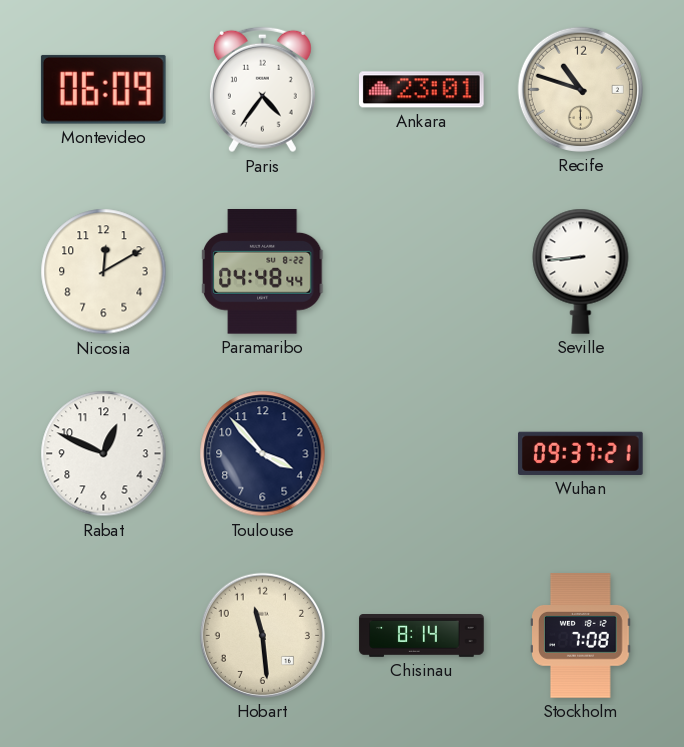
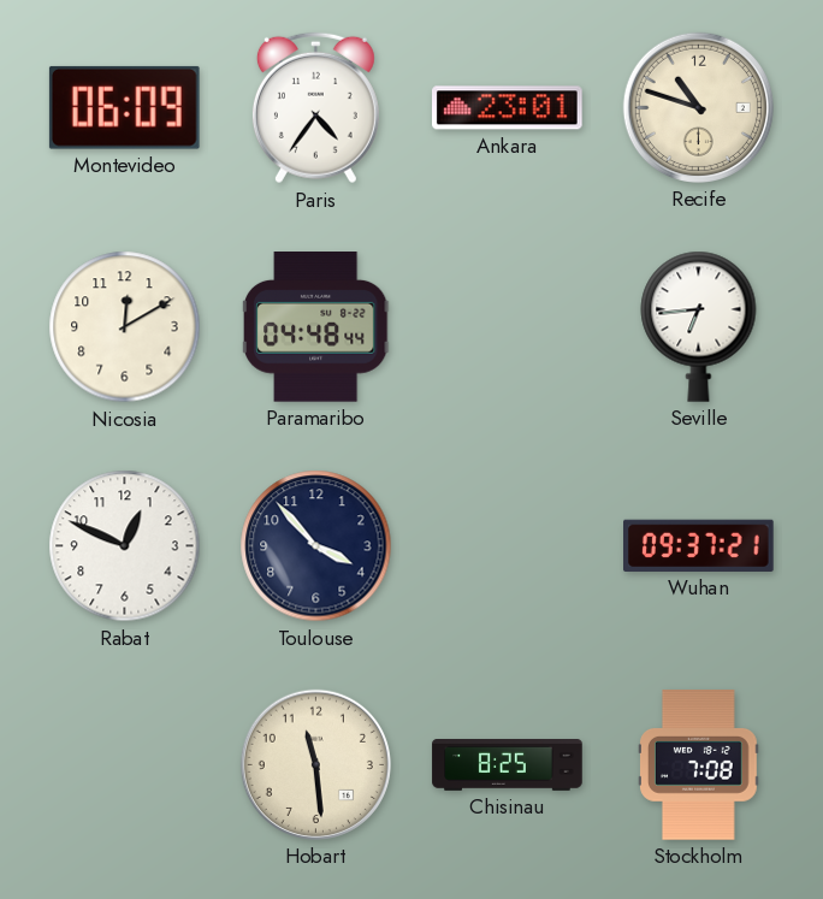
Seville: 8:44 -> 6:44 (699, 326)
Chisinau: 8:14 -> 8:25 (508, 765)
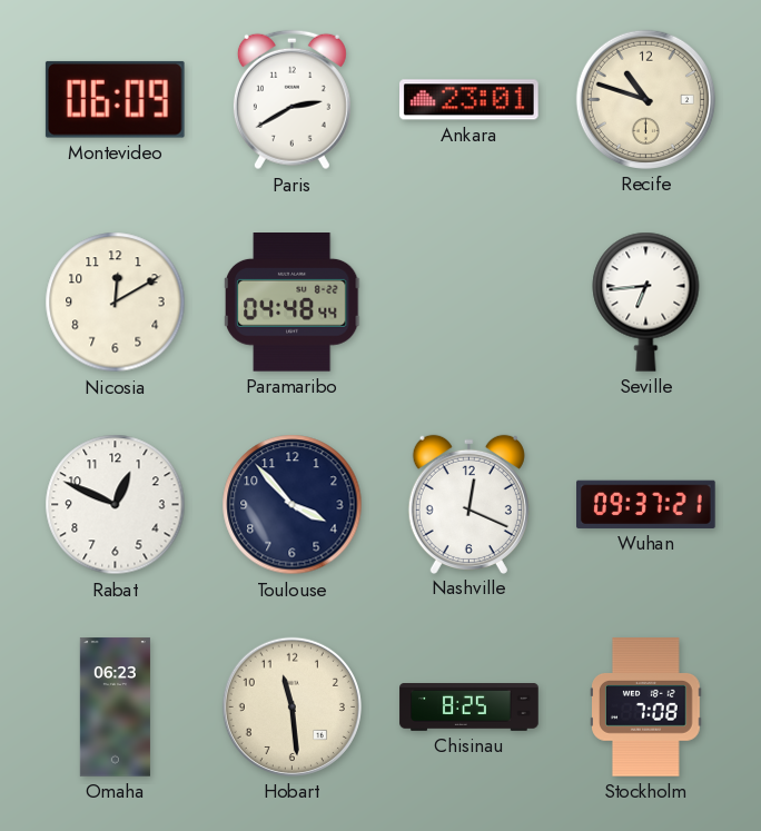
Paris: 4:36 -> 2:40 (291, 100)
Nashville: none -> 12:19 (468, 504)
Omaha: none -> 06:23 (115, 708)
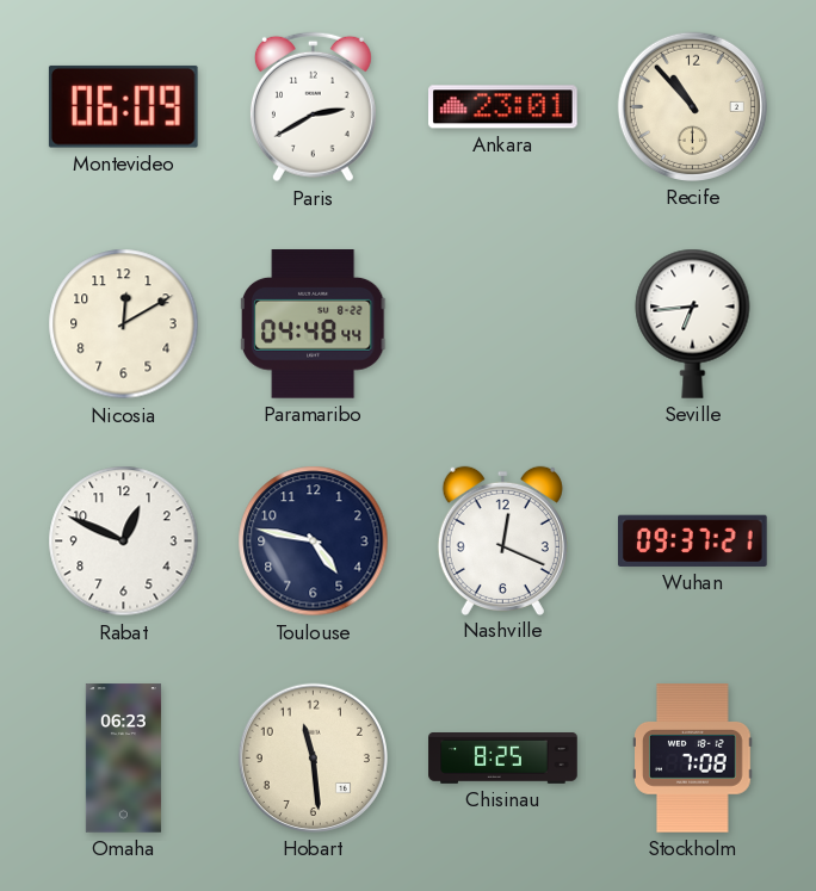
Recife: 10:48 -> 10:53 (692, 106)
Toulouse: 3:53 -> 4:47 (314, 542)
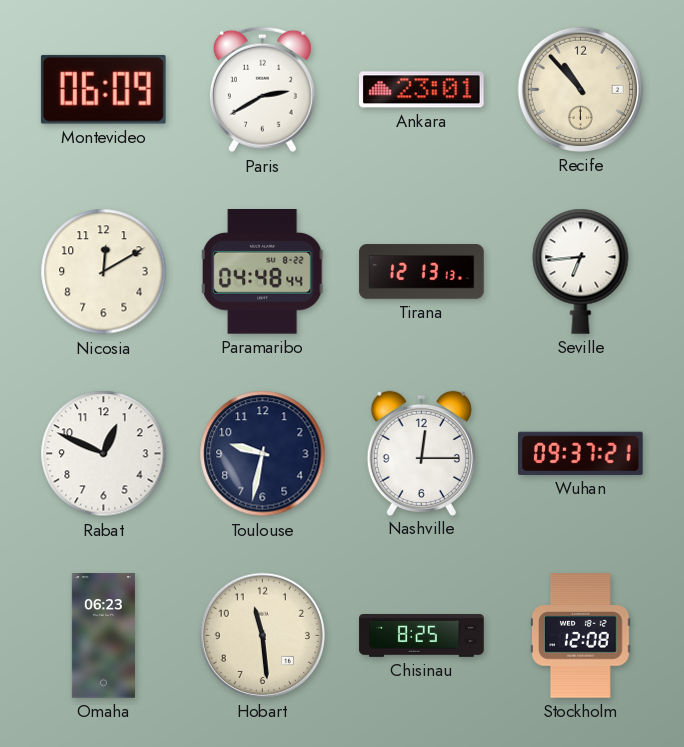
Tirana: none -> 12:13 (422, 272)
Toulouse: 4:47 -> 9:32 (263, 454)
Nashville: 12:19 -> 12:15 (421, 453)
Stockholm: 7:08 -> 12:08 (581, 636)
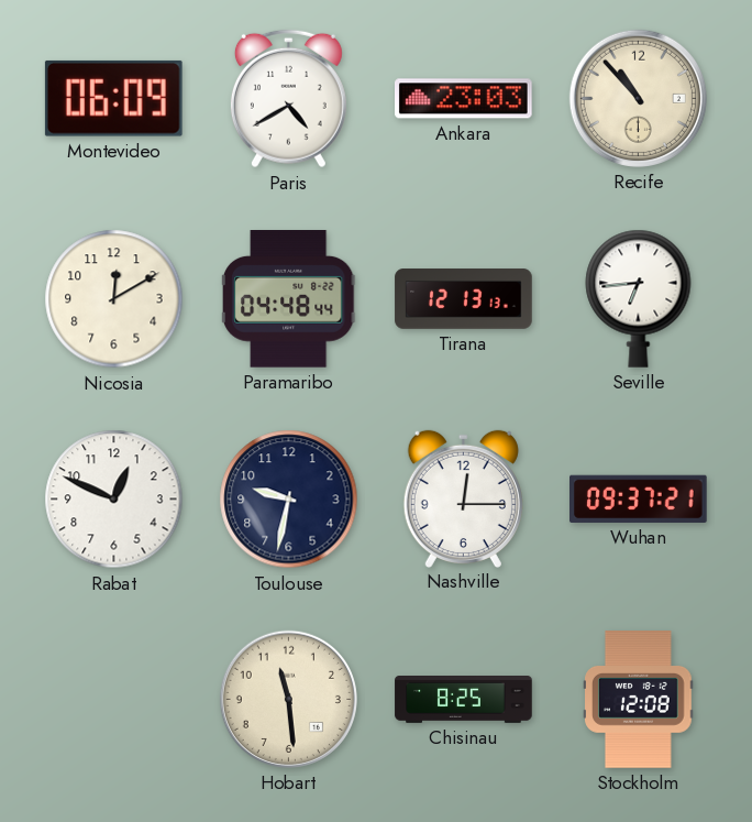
Paris: 2:40 -> 4:40 (288, 99)
Ankara: 23:01 -> 23:03 (464, 99)
Omaha: 06:23 -> none (103, 636)
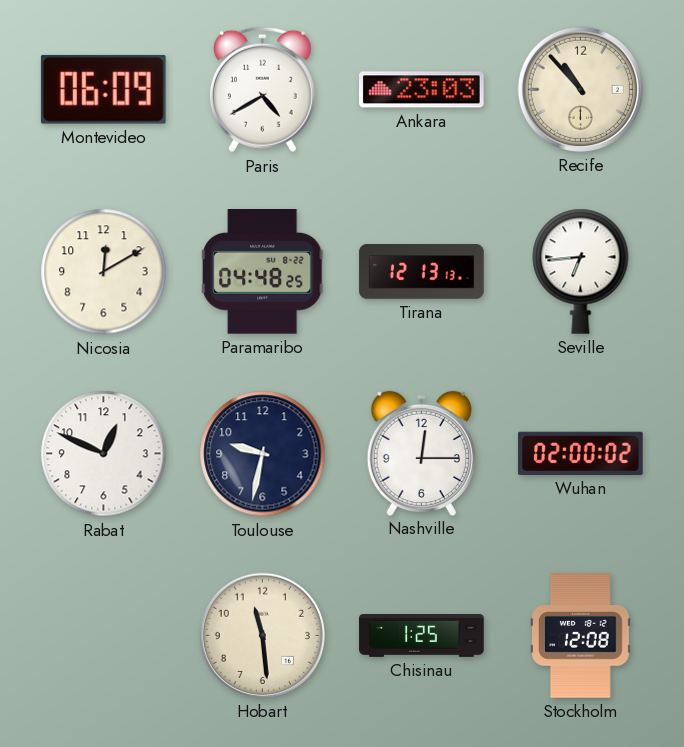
Paramaribo: 04:48:44 -> 04:48:25 (264, 272)
Wuhan: 09:37 -> 02:00 (581, 453)
Chisinau: 8:25 -> 1:25 (422, 636)
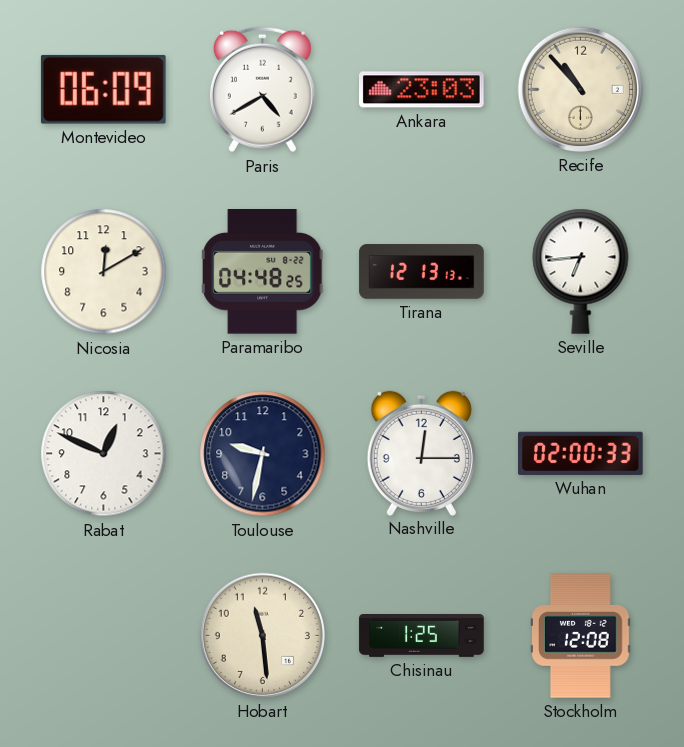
Wuhan: 02:00:02 -> 02:00:33 (581, 453)
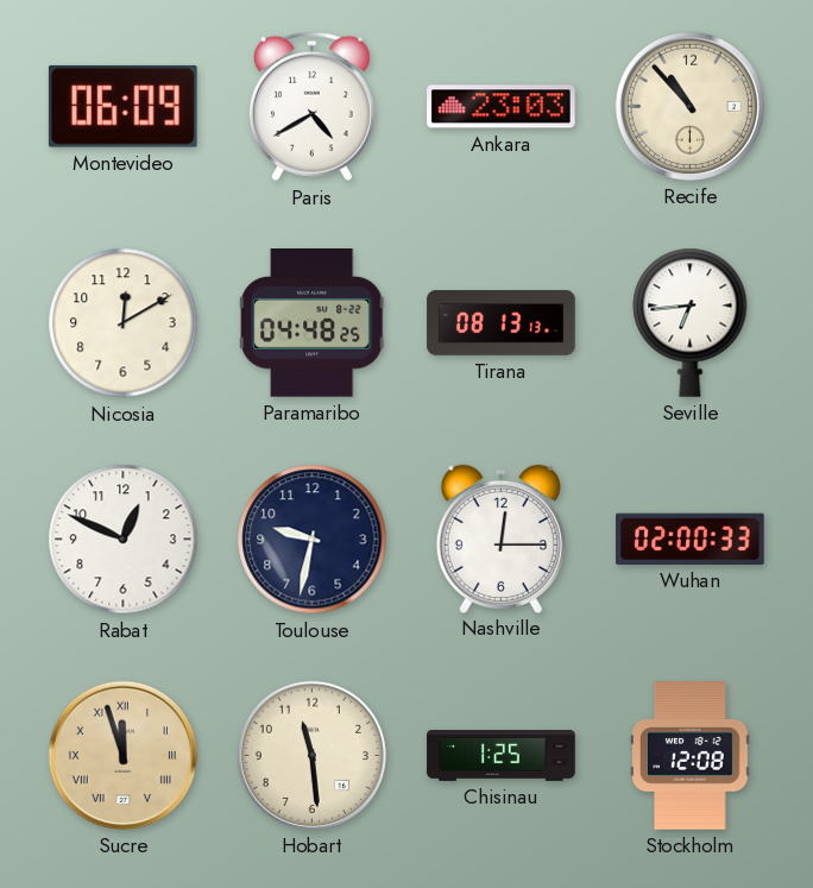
Tirana: 12:13 -> 08:13 (502, 323)
Sucre: none -> 11:57 (122, 755)
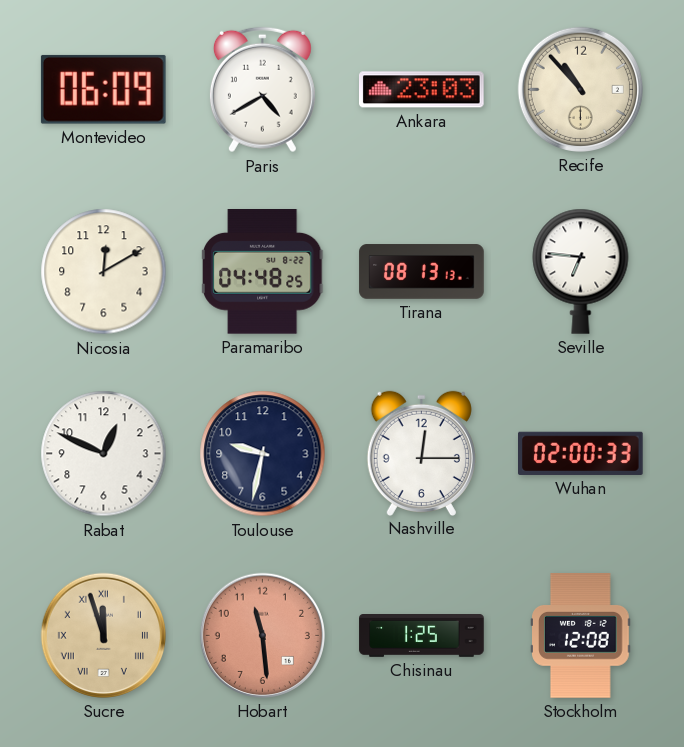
Seville: 6:44 -> 6:46 (581, 271)
Hobart dial: cream -> salmon (262, 635)
